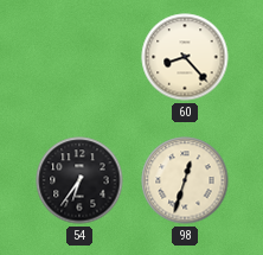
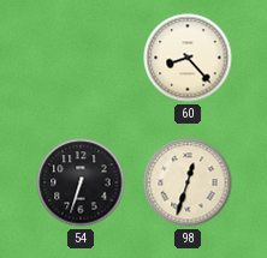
54: 6:36 -> 6:33 (81, 182)
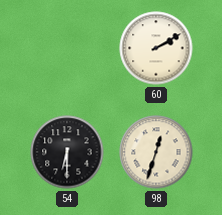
60: 8:23 -> 2:10 (156, 48)
54: 6:33 -> 6:30 (67, 152)
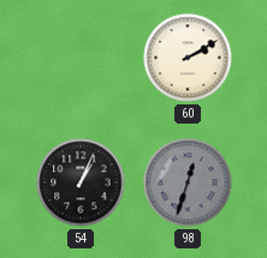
54: 6:30 -> 1:04 (81, 182)
98 dial: cream -> grey (188, 182)
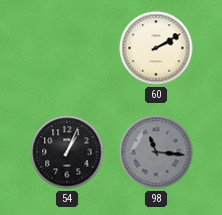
98: 12:33 -> 11:16 (156, 152)
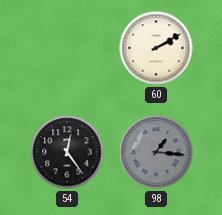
54: 1:04 -> 12:24 (67, 152)
98: 11:16 -> 1:16 (156, 152)
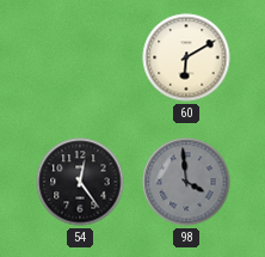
60: 2:10 -> 6:10 (186, 57)
98: 1:16 -> 3:59 (186, 182)
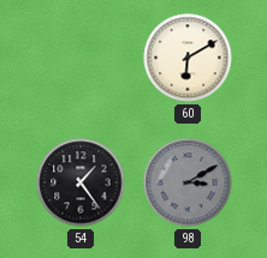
54: 12:24 -> 1:24 (81, 182)
98: 3:59 -> 3:10 (188, 182)
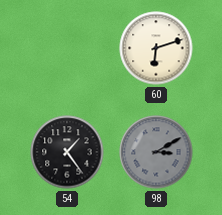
60: 6:10 -> 6:12 (156, 48)
